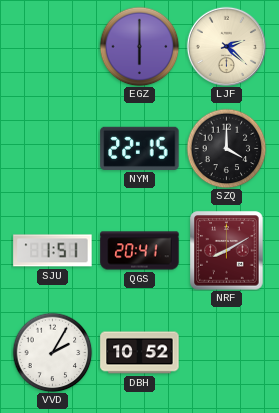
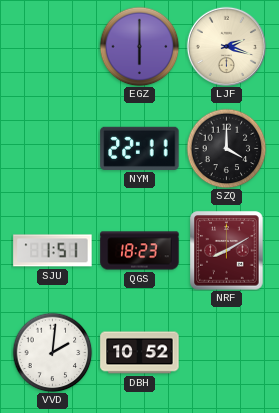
LJF: 2:22 -> 2:18 (226, 46)
NYM: 22:15 -> 22:11 (140, 148)
QGS: 20:41 -> 18:23 (140, 251)
VVD: 2:05 -> 2:01 (52, 352)
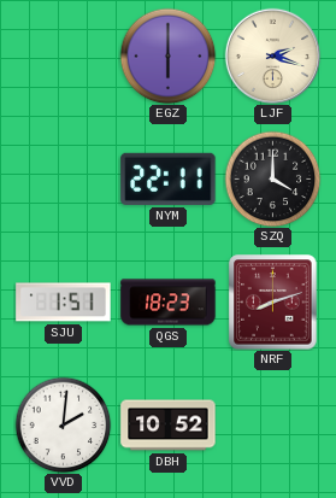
NRF: 8:10 -> 8:12 (273, 303)
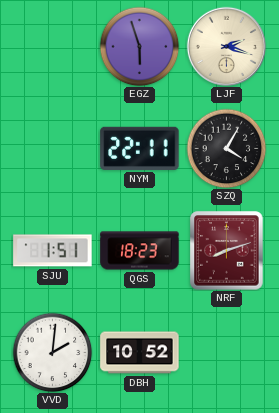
EGZ: 6:00 -> 5:57 (139, 46)
SZQ: 4:00 -> 4:05 (226, 148)
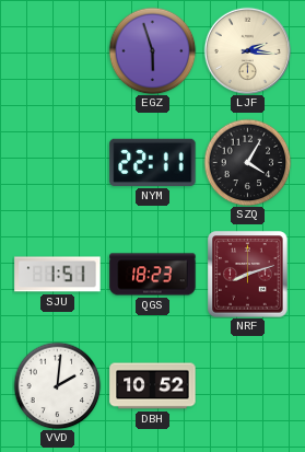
LJF: 2:18 -> 2:16 (247, 50)
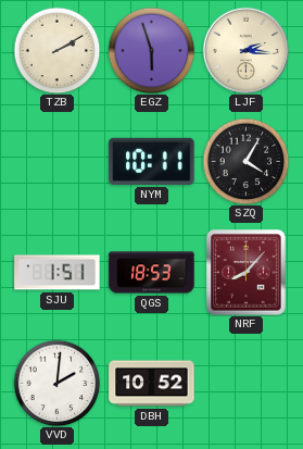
TZB: none -> 2:10 (56, 50)
NYM: 22:11 -> 10:11 (152, 161)
QGS: 18:23 -> 18:53 (152, 273)
NRF: 8:12 -> 8:07 (247, 273)
